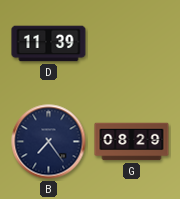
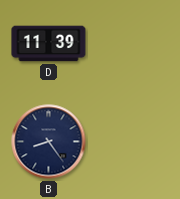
B: 7:24 -> 8:24 (49, 142)
G: 08:29 -> none (132, 142)
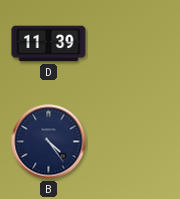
B: 8:24 -> 4:24 (49, 142)
